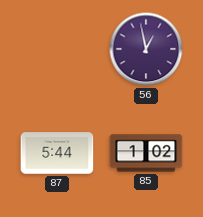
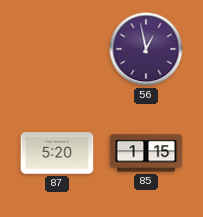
87: 5:44 -> 5:20 (57, 153)
85: 1:02 -> 1:15 (146, 153)
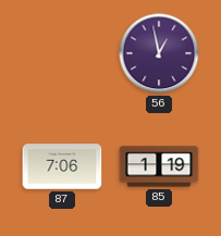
87: 5:20 -> 7:06 (62, 166)
85: 1:15 -> 1:19 (159, 166)
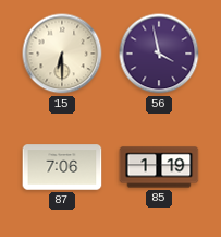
15: none -> 6:30 (62, 54)
56: 12:58 -> 3:58 (159, 54)
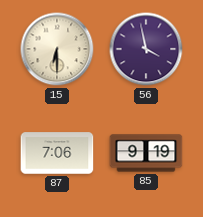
85: 1:19 -> 9:19 (146, 153)
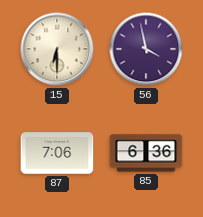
85: 9:19 -> 6:36 (146, 153)
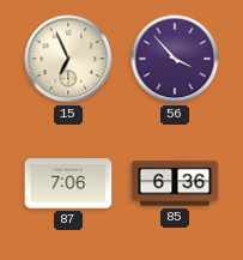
15: 6:30 -> 6:56 (68, 59)
56: 3:58 -> 3:53 (175, 59)
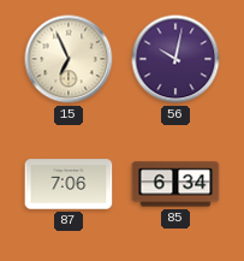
56: 3:53 -> 10:02 (175, 59)
85: 6:36 -> 6:34 (175, 184)
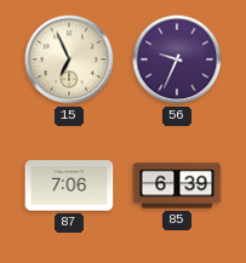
56: 10:02 -> 9:34 (177, 59)
85: 6:34 -> 6:39 (177, 185)
